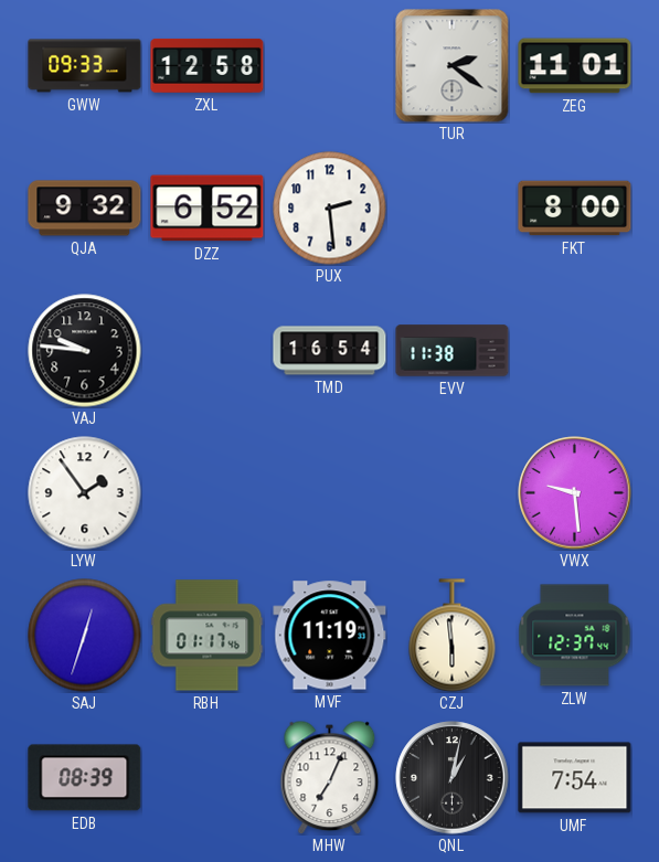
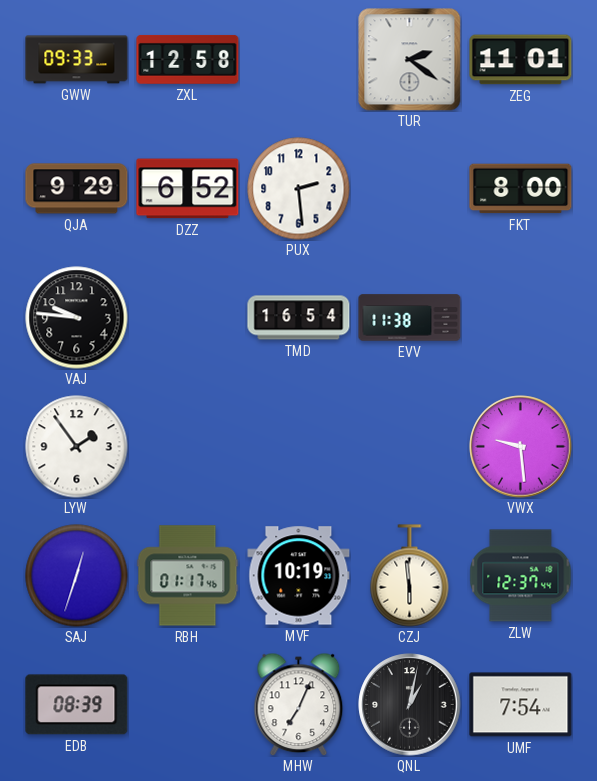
QJA: 9:32 -> 9:29 (77, 189)
MVF: 11:19 -> 10:19 (299, 576)
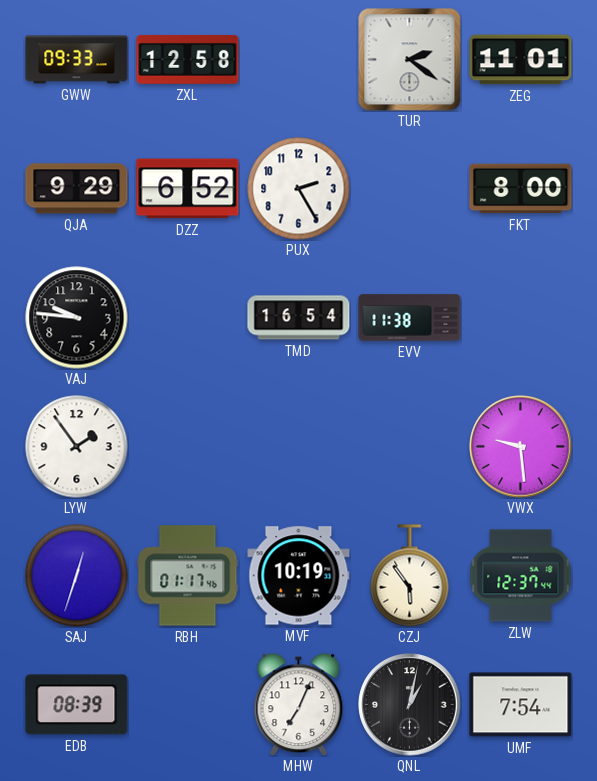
PUX: 2:29 -> 2:25 (299, 189)
CZJ: 5:59 -> 5:54 (410, 576)
